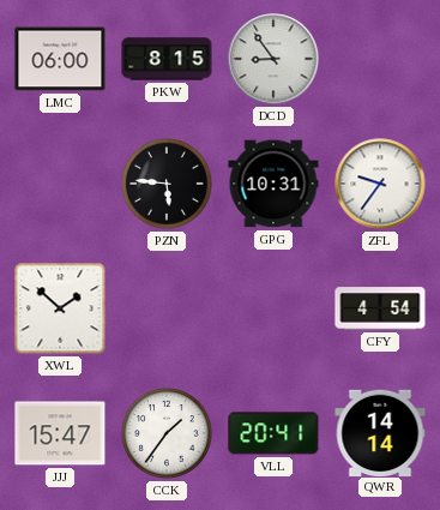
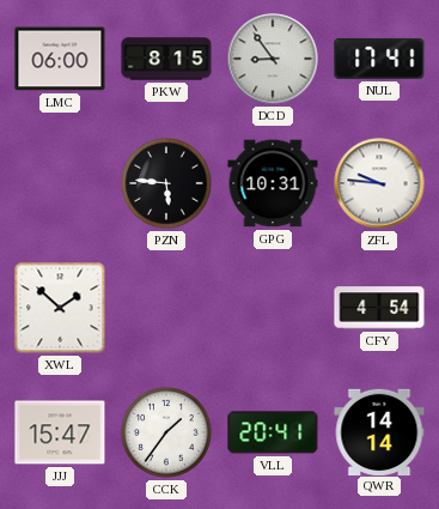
NUL: none -> 17:41 (379, 59)
ZFL: 9:36 -> 9:46 (379, 183)
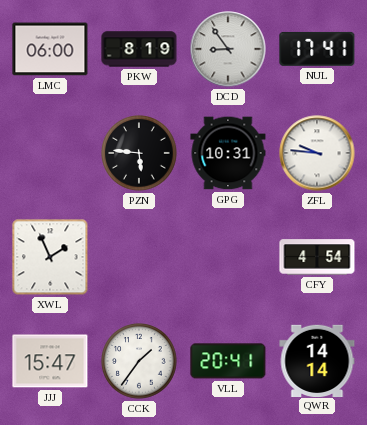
PKW: 8:15 -> 8:19 (139, 49)
XWL: 1:52 -> 1:56 (50, 257)
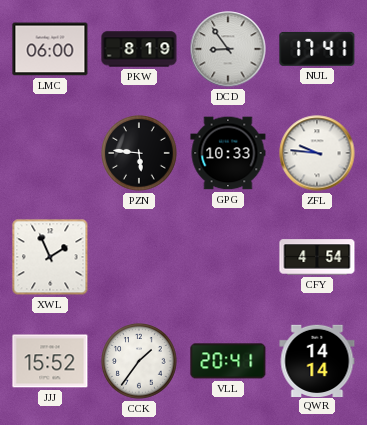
GPG: 10:31 -> 10:33 (228, 153)
JJJ: 15:47 -> 15:52 (50, 361)
